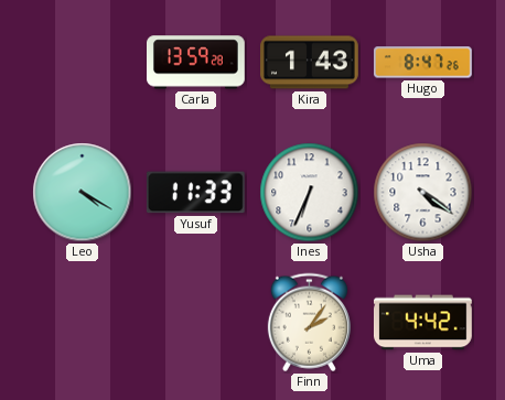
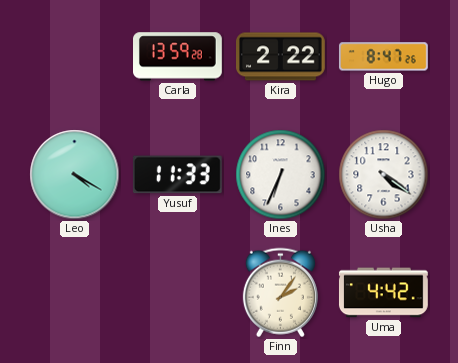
Kira: 1:43 -> 2:22 (281, 57)
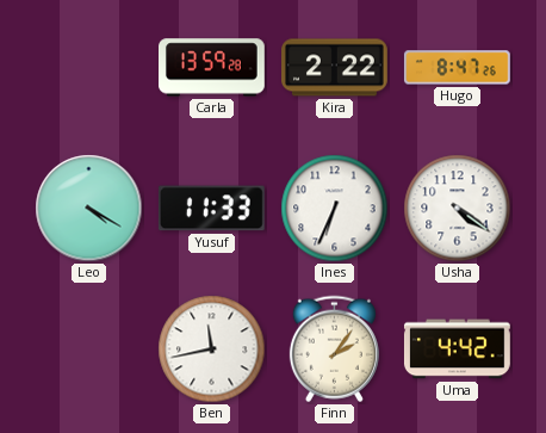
Ben: none -> 11:43 (212, 350)
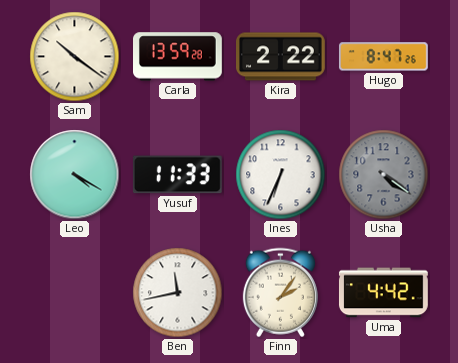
Sam: none -> 10:21 (75, 57)
Usha dial: white -> grey (384, 175)
